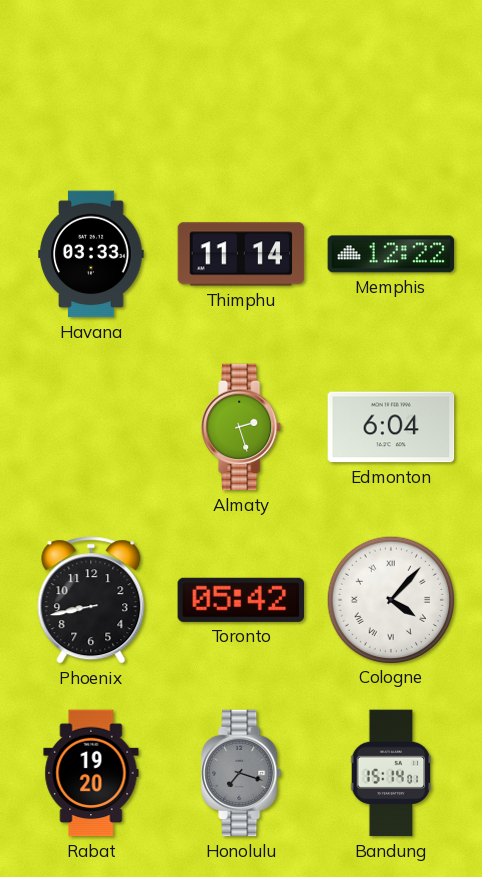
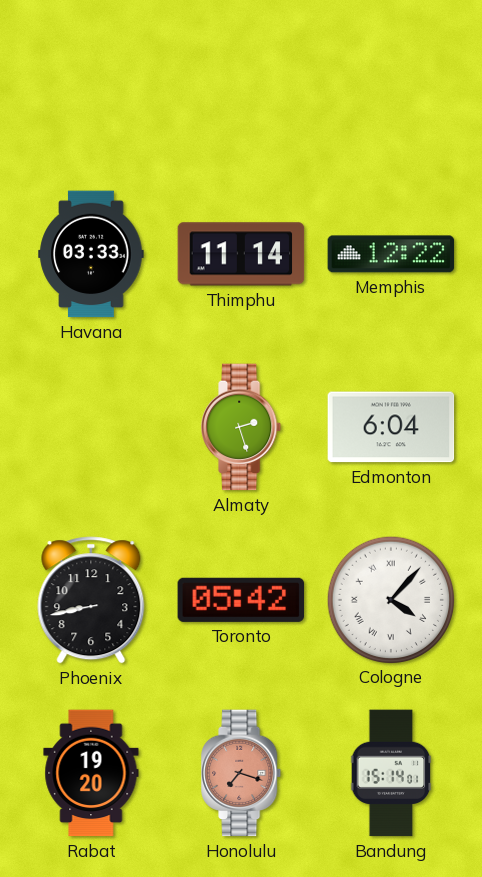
Honolulu dial: grey -> salmon (242, 773)
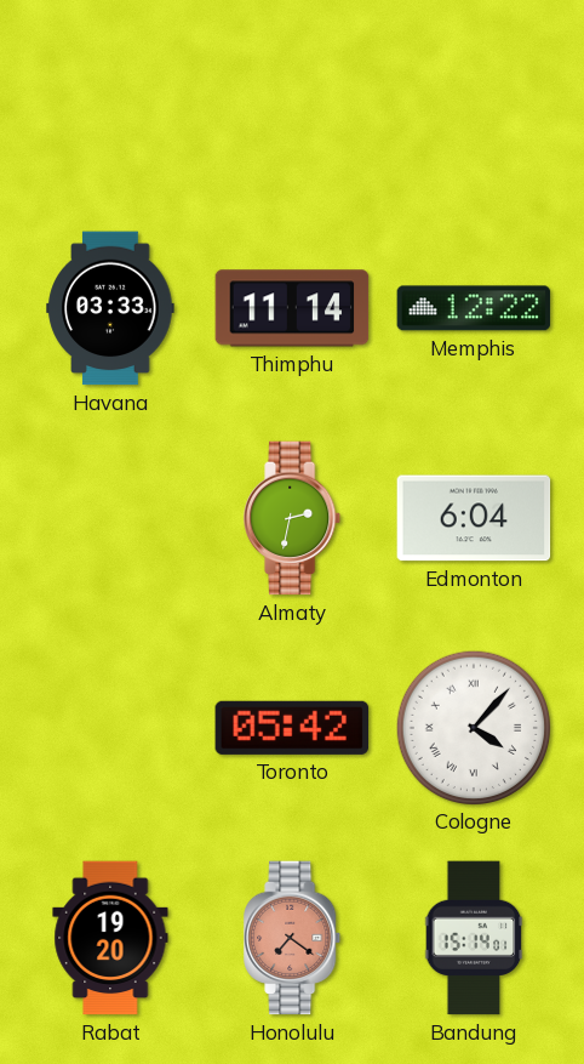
Almaty: 2:27 -> 2:32 (293, 518)
Phoenix: 8:43 -> none (91, 600)
Honolulu: 7:18 -> 7:21 (293, 938)
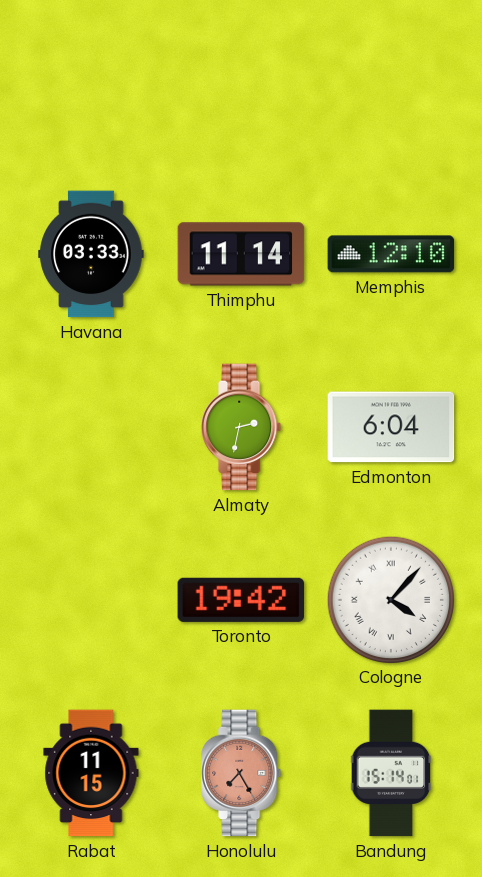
Memphis: 12:22 -> 12:10 (391, 254)
Toronto: 05:42 -> 19:42 (241, 600)
Rabat: 19:20 -> 11:15 (91, 773)
Honolulu: 7:21 -> 7:25 (242, 773)
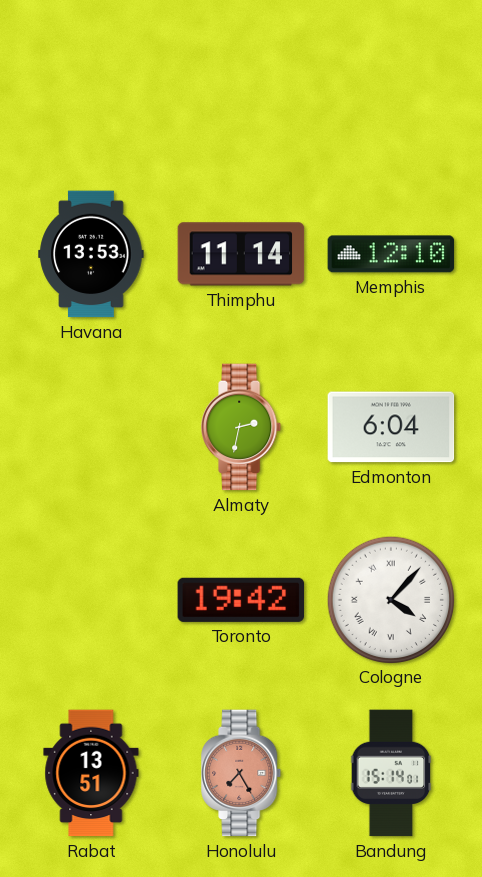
Havana: 03:33 -> 13:53 (91, 254)
Rabat: 11:15 -> 13:51 (91, 773)
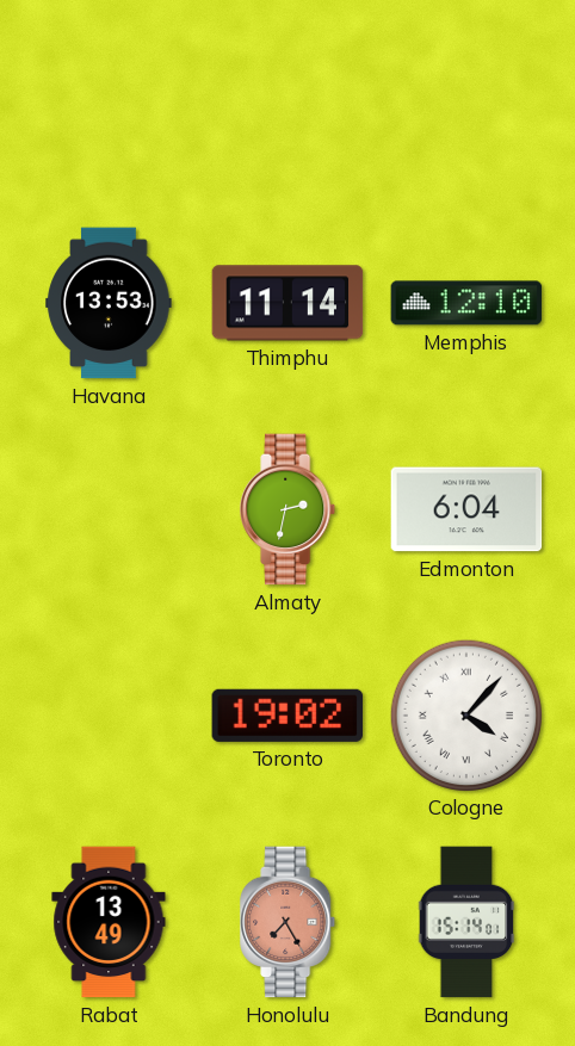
Toronto: 19:42 -> 19:02 (287, 716)
Rabat: 13:51 -> 13:49 (109, 922)
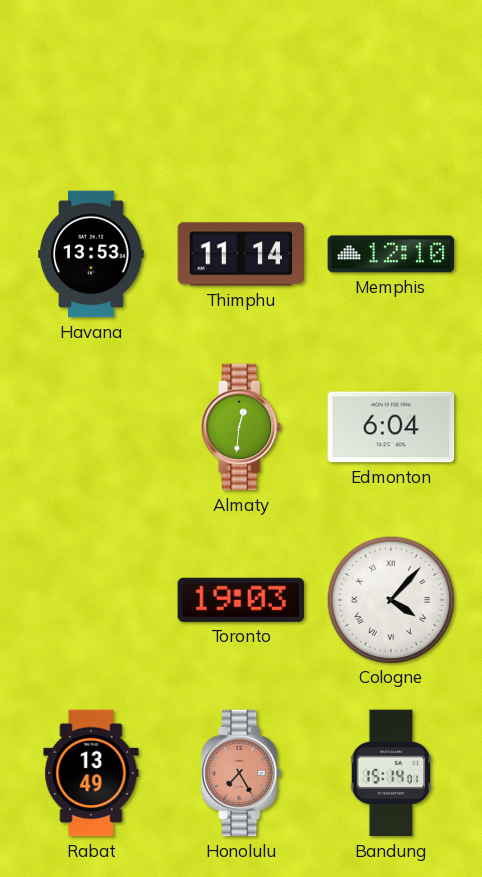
Almaty: 2:32 -> 12:31 (242, 427)
Toronto: 19:02 -> 19:03 (241, 600)
